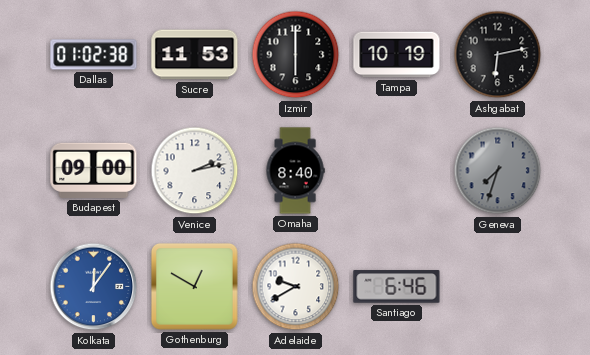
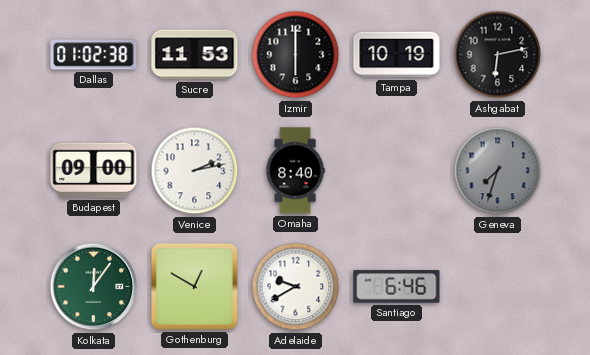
Kolkata dial: blue -> green (94, 287)
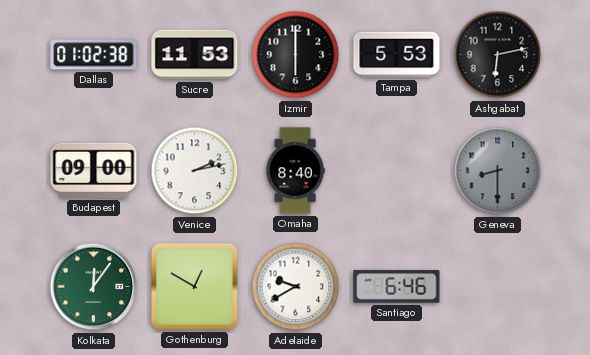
Tampa: 10:19 -> 5:53 (397, 55)
Geneva: 7:33 -> 8:30 (498, 171)
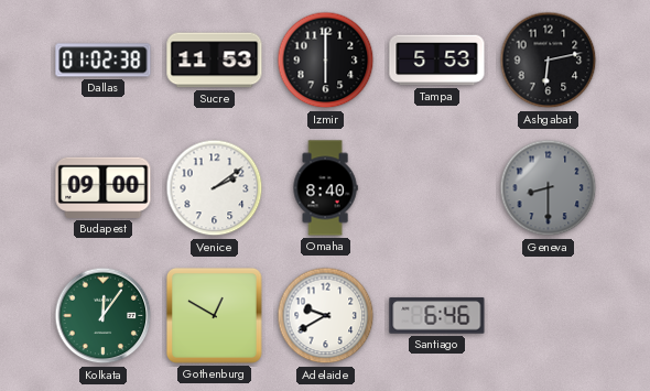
Venice: 2:13 -> 2:09 (215, 188)
